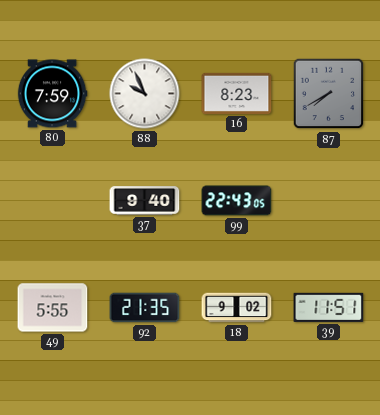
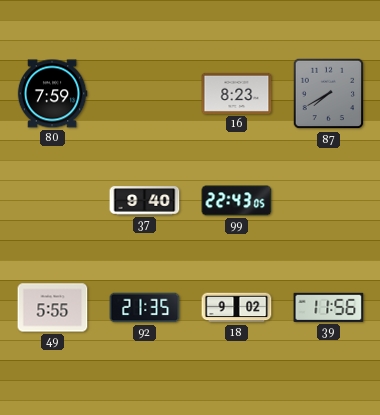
88: 9:56 -> none (145, 94)
39: 11:51 -> 11:56 (329, 307)
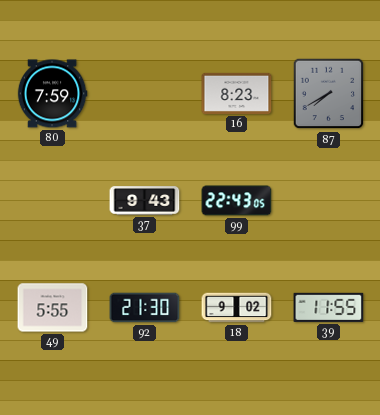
37: 9:40 -> 9:43 (145, 201)
92: 21:35 -> 21:30 (145, 308)
39: 11:56 -> 11:55 (329, 307)
